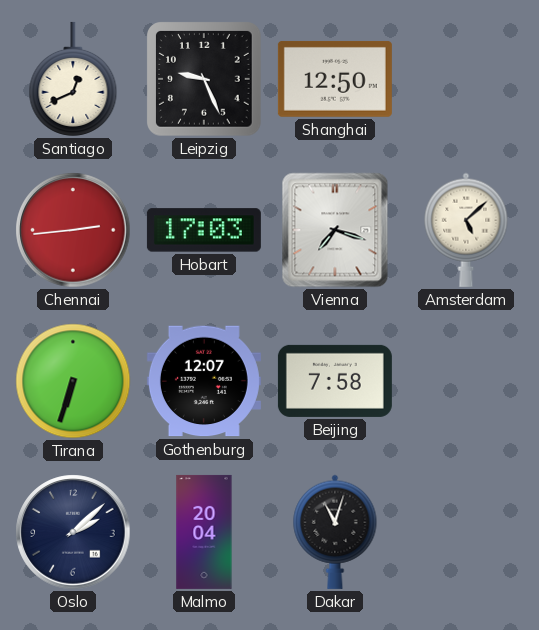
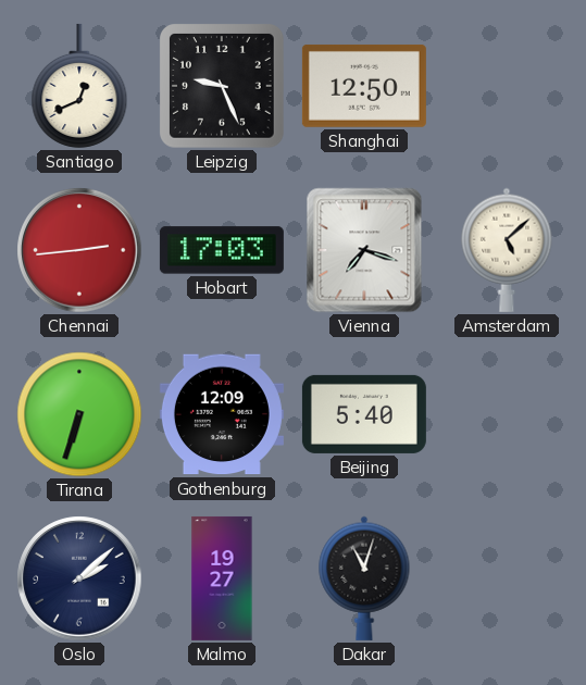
Gothenburg: 12:07 -> 12:09 (222, 414)
Beijing: 7:58 -> 5:40 (364, 414)
Malmo: 20:04 -> 19:27 (222, 578)
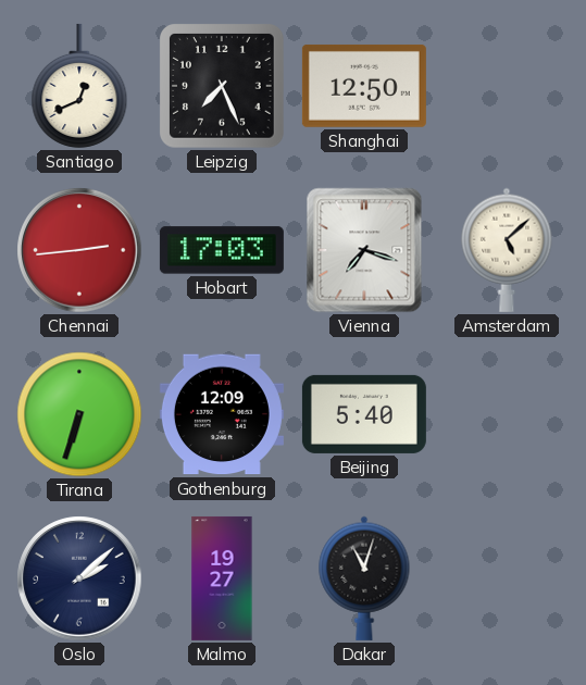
Leipzig: 9:26 -> 7:26 (223, 87)
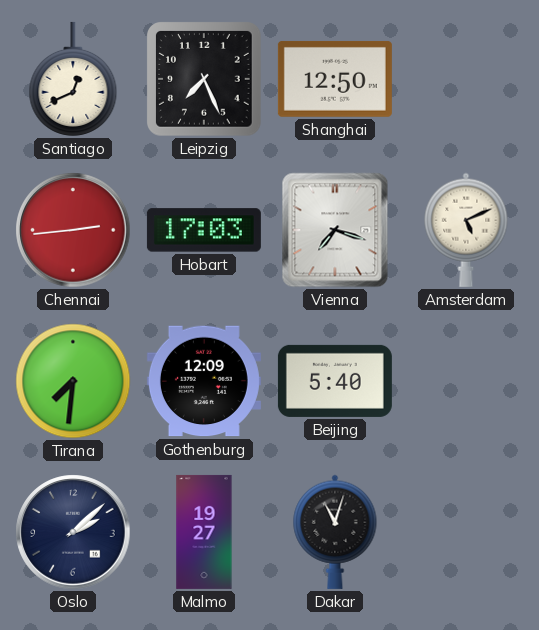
Amsterdam: 5:08 -> 5:11 (466, 230)
Tirana: 6:33 -> 7:31 (73, 381)
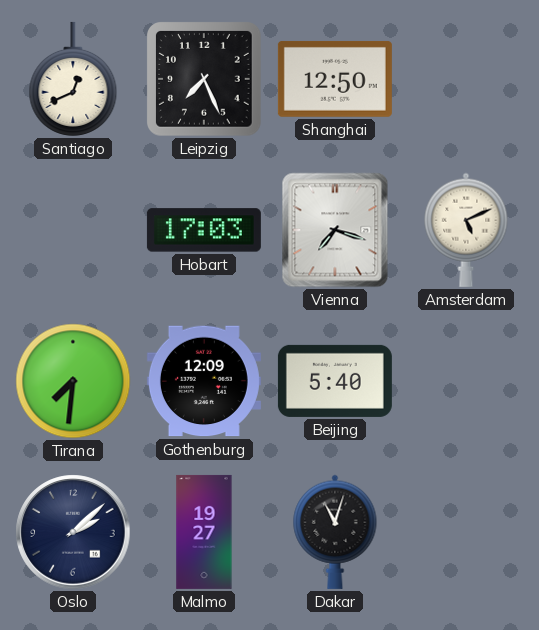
Chennai: 2:44 -> none (73, 230)
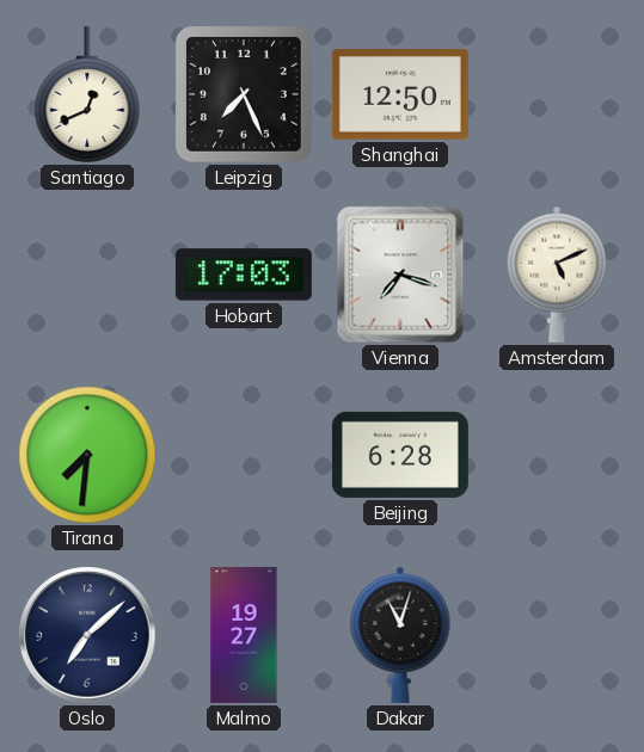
Gothenburg: 12:09 -> none (204, 381)
Beijing: 5:40 -> 6:28 (400, 455)
Oslo: 2:08 -> 7:08 (87, 635)
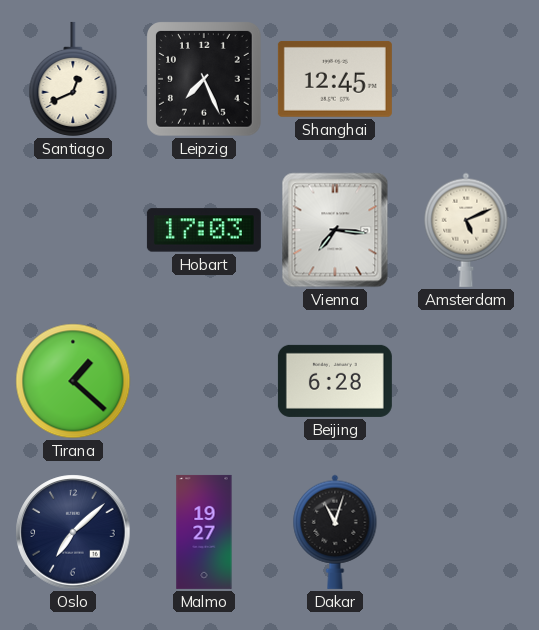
Shanghai: 12:50 -> 12:45 (335, 79)
Vienna: 7:18 -> 7:16 (335, 230)
Tirana: 7:31 -> 1:22 (73, 381)
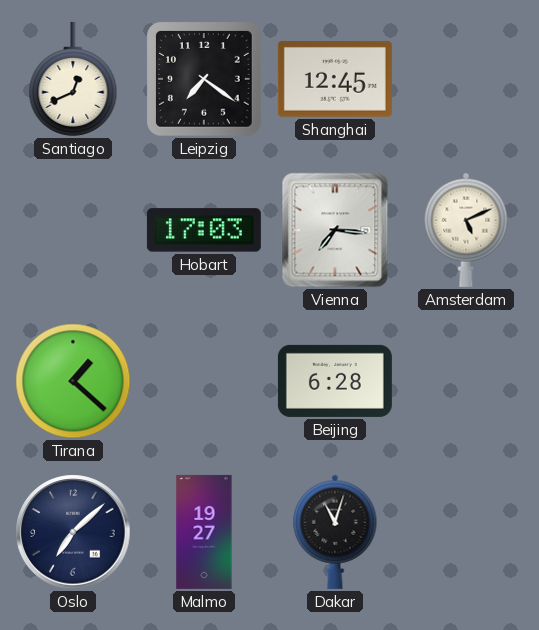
Leipzig: 7:26 -> 7:21 (205, 80)
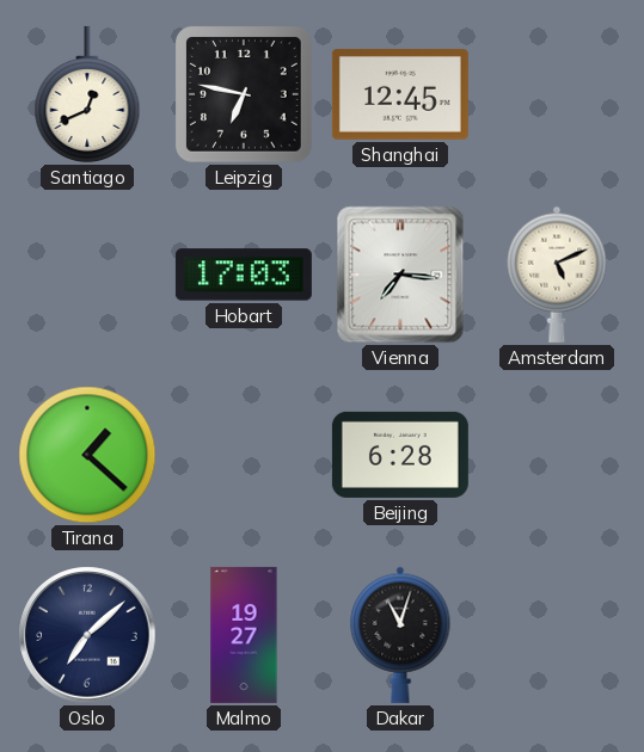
Leipzig: 7:21 -> 6:47 (245, 95)
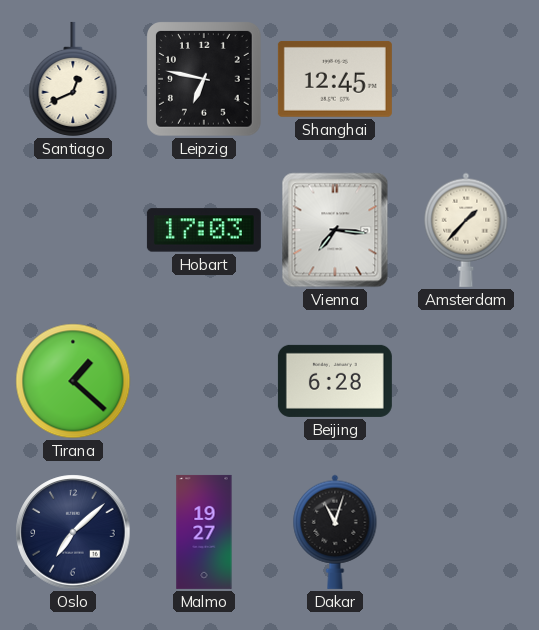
Amsterdam: 5:11 -> 1:37 (466, 230)
